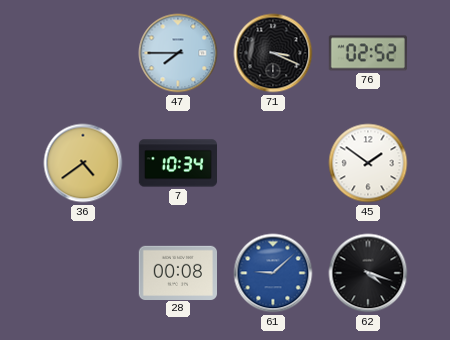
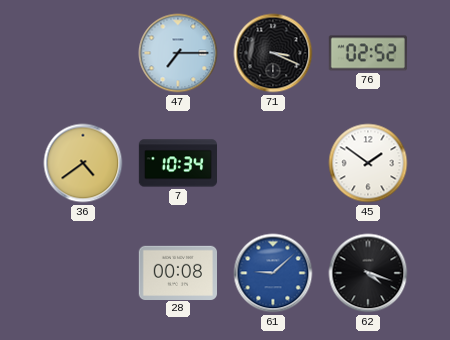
47: 7:45 -> 7:15 (178, 53)
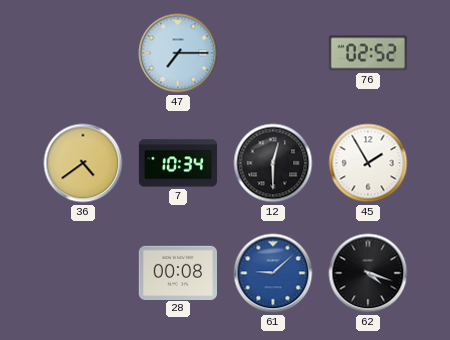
71: 3:19 -> none (273, 53)
12: none -> 12:30 (273, 163)
45: 1:51 -> 1:55 (368, 163)
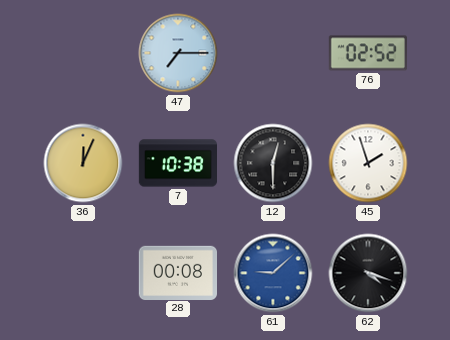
36: 4:39 -> 12:04 (83, 163)
7: 10:34 -> 10:38 (178, 163)
45: 1:55 -> 1:57 (368, 163)
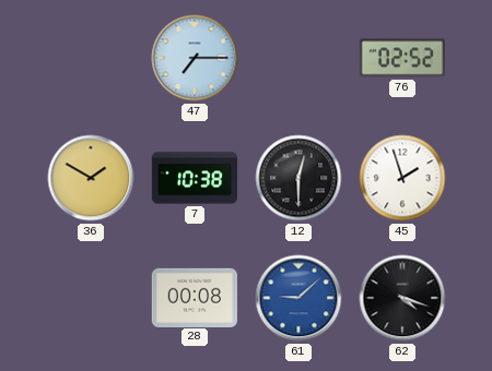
36: 12:04 -> 1:50 (91, 178)
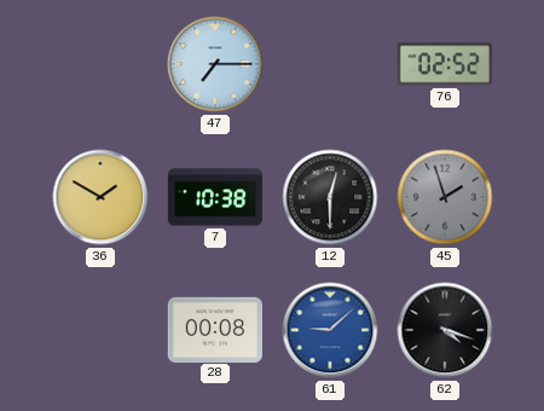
45 dial: white -> grey (445, 197)
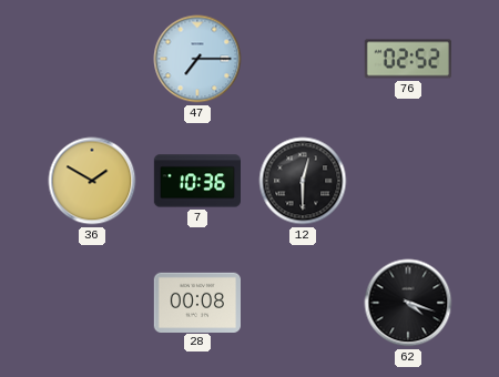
7: 10:38 -> 10:36 (197, 181)
45: 1:57 -> none (445, 197)
61: 9:08 -> none (330, 330)
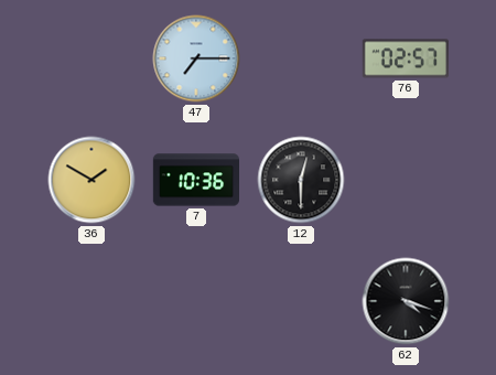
76: 02:52 -> 02:57 (405, 58)
28: 00:08 -> none (196, 302)
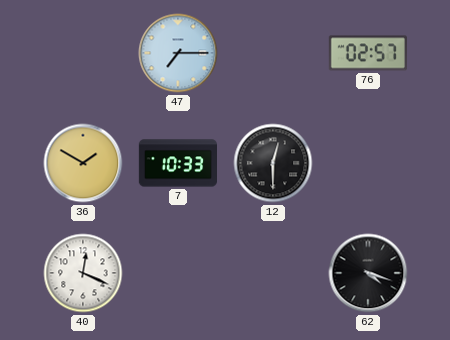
7: 10:36 -> 10:33 (178, 163)
40: none -> 12:19 (83, 273)
